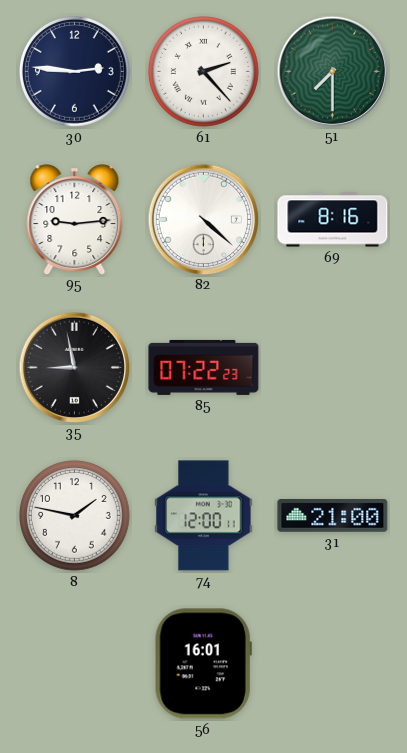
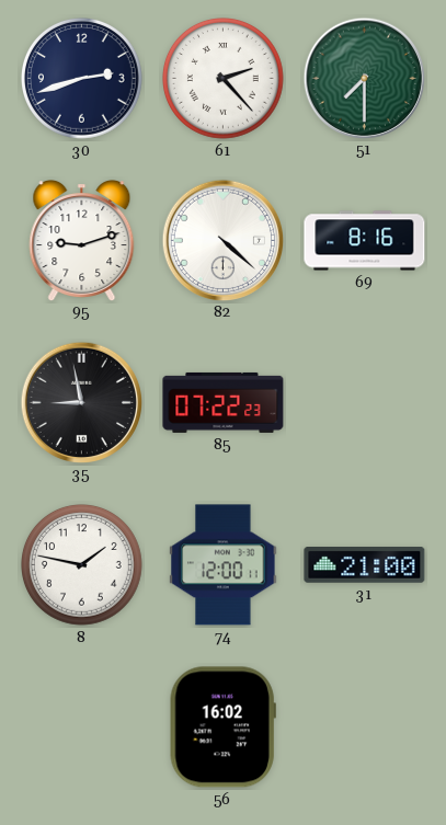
30: 2:46 -> 2:42 (82, 79)
95: 9:14 -> 9:12 (82, 241)
56: 16:01 -> 16:02 (222, 727)
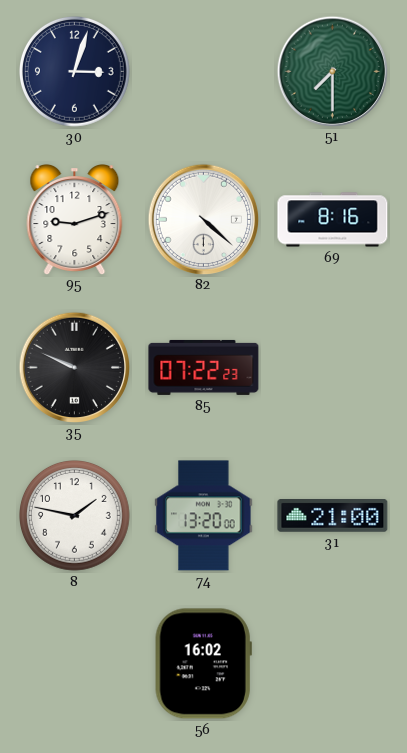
30: 2:42 -> 3:03 (75, 72)
61: 2:23 -> none (224, 79)
35: 8:58 -> 9:49 (74, 367)
74: 12:00 -> 13:20 (204, 516)
